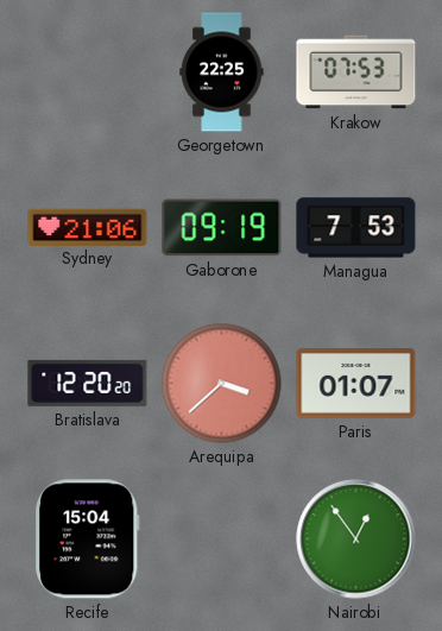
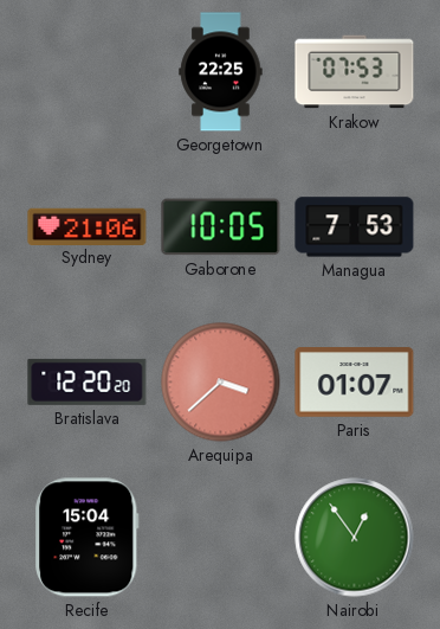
Gaborone: 09:19 -> 10:05 (221, 227)
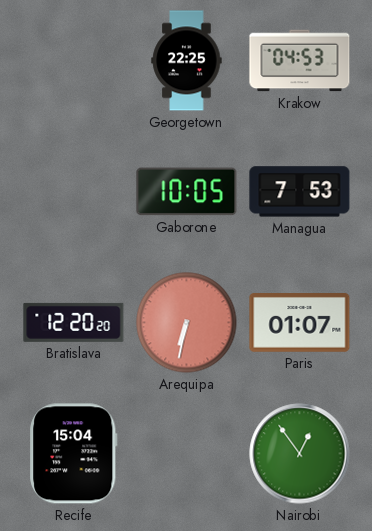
Krakow: 07:53 -> 04:53 (300, 61)
Sydney: 21:06 -> none (88, 226)
Arequipa: 3:38 -> 6:32 (187, 323)
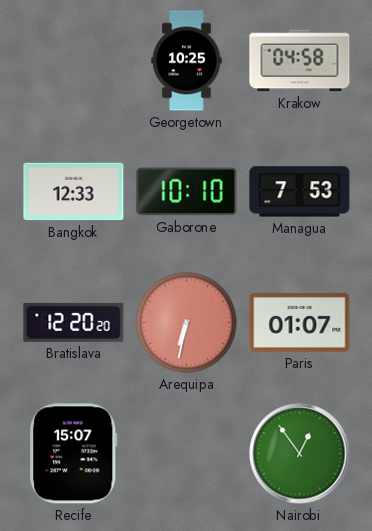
Georgetown: 22:25 -> 10:25 (187, 61)
Krakow: 04:53 -> 04:58 (300, 61)
Bangkok: none -> 12:33 (74, 192)
Gaborone: 10:05 -> 10:10 (187, 192)
Recife: 15:04 -> 15:07 (74, 454)
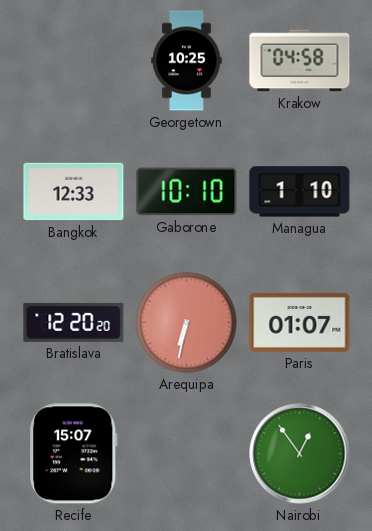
Managua: 7:53 -> 1:10 (300, 192)
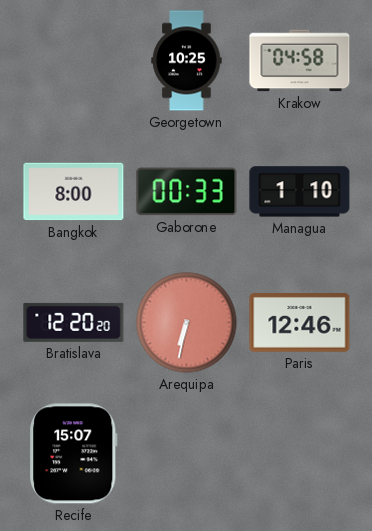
Bangkok: 12:33 -> 8:00 (74, 192)
Gaborone: 10:10 -> 00:33 (187, 192)
Paris: 01:07 -> 12:46 (300, 323)
Nairobi: 12:54 -> none (300, 454)
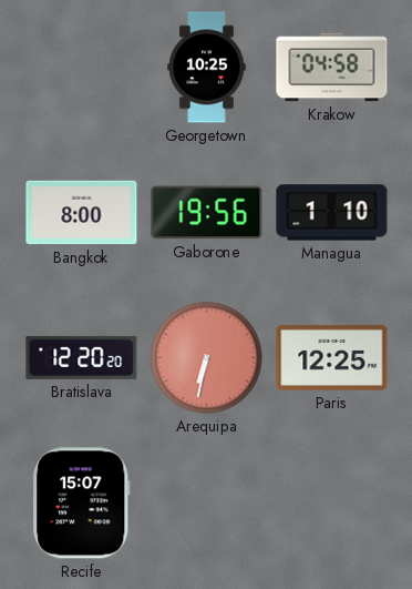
Gaborone: 00:33 -> 19:56 (207, 213)
Paris: 12:46 -> 12:25 (332, 358)
